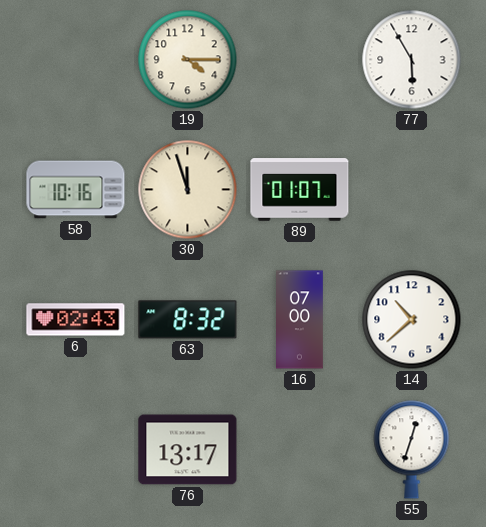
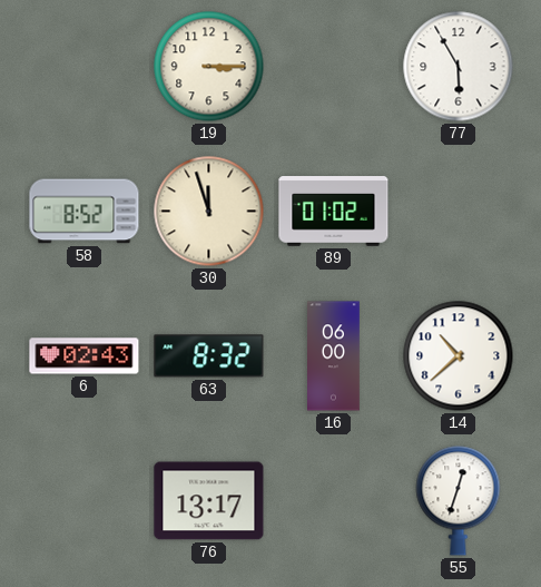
19: 4:15 -> 3:15 (209, 67)
58: 10:16 -> 8:52 (85, 212)
89: 01:07 -> 01:02 (334, 212)
16: 07:00 -> 06:00 (334, 356)
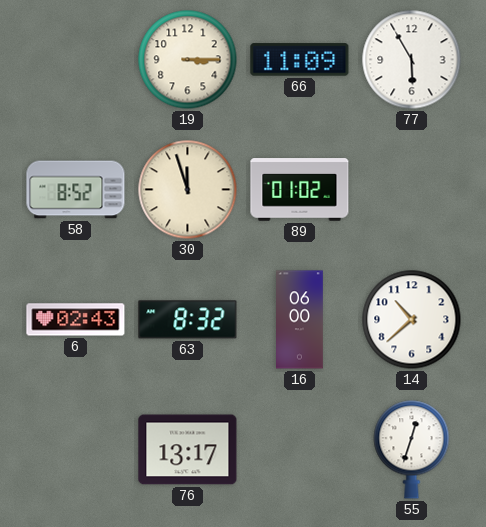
66: none -> 11:09 (300, 60)
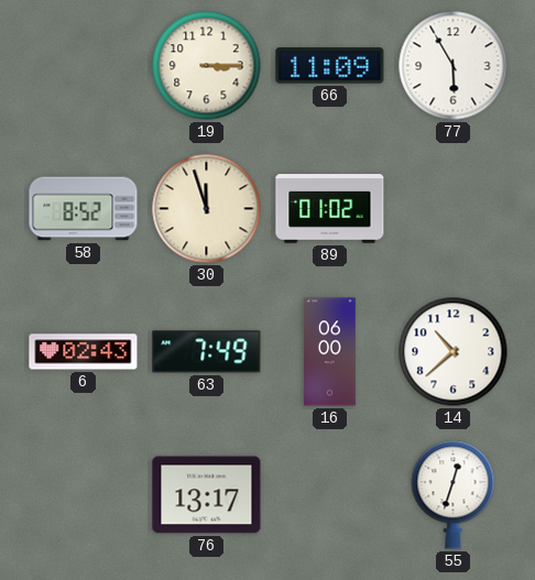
63: 8:32 -> 7:49 (207, 352)
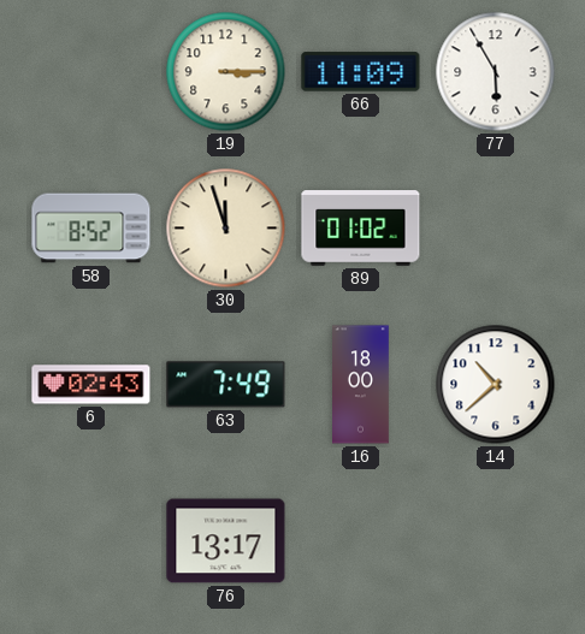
16: 06:00 -> 18:00 (361, 385)
55: 12:33 -> none (454, 495)
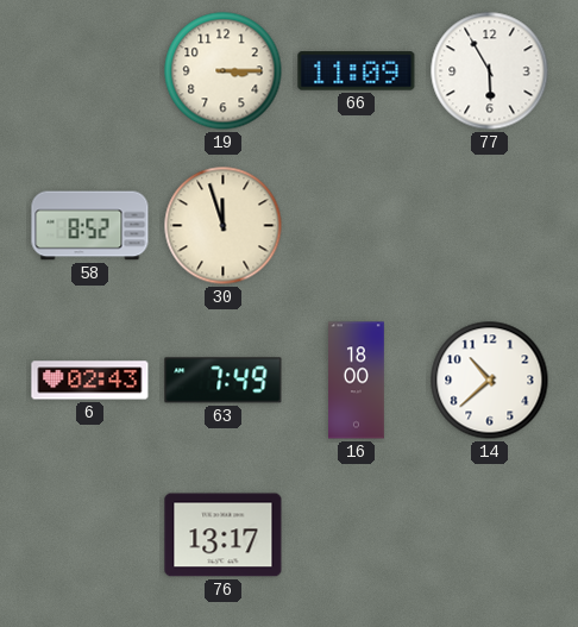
89: 01:02 -> none (361, 229)
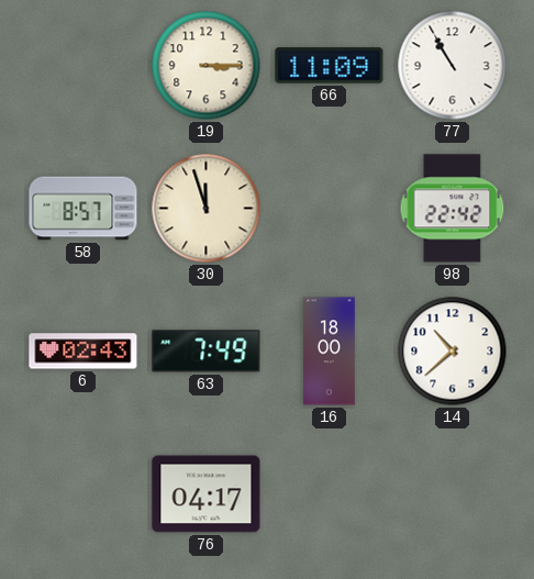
77: 5:55 -> 10:55 (453, 66)
58: 8:52 -> 8:57 (84, 209)
98: none -> 22:42 (453, 209)
76: 13:17 -> 04:17 (207, 494)
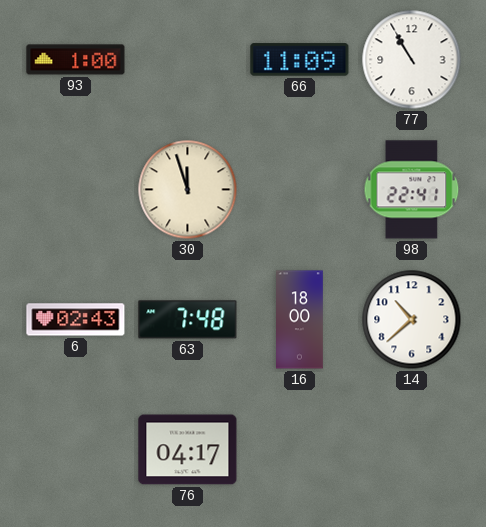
93: none -> 1:00 (76, 60)
19: 3:15 -> none (207, 66)
58: 8:57 -> none (84, 209)
98: 22:42 -> 22:41 (412, 190)
63: 7:49 -> 7:48 (188, 320)
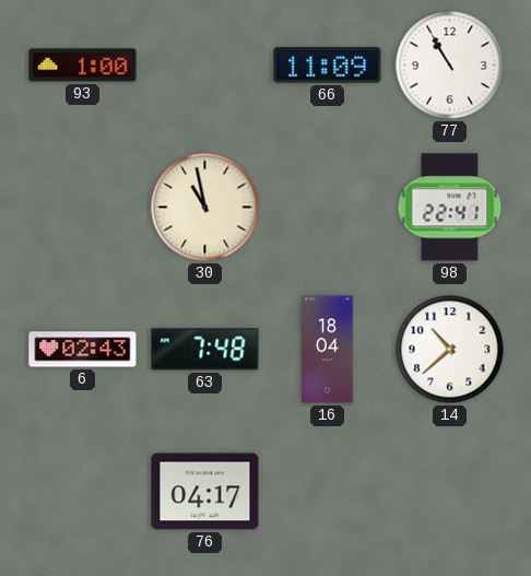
30: 11:57 -> 10:58 (205, 208)
16: 18:00 -> 18:04 (328, 350)
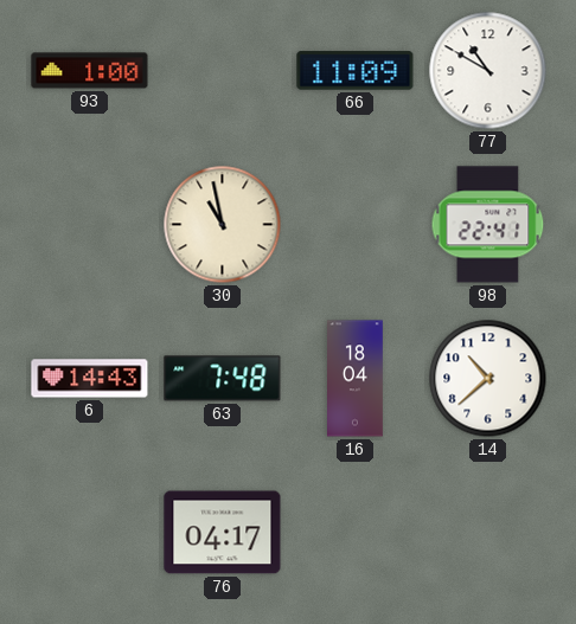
77: 10:55 -> 10:50 (488, 71)
6: 02:43 -> 14:43 (90, 379)
